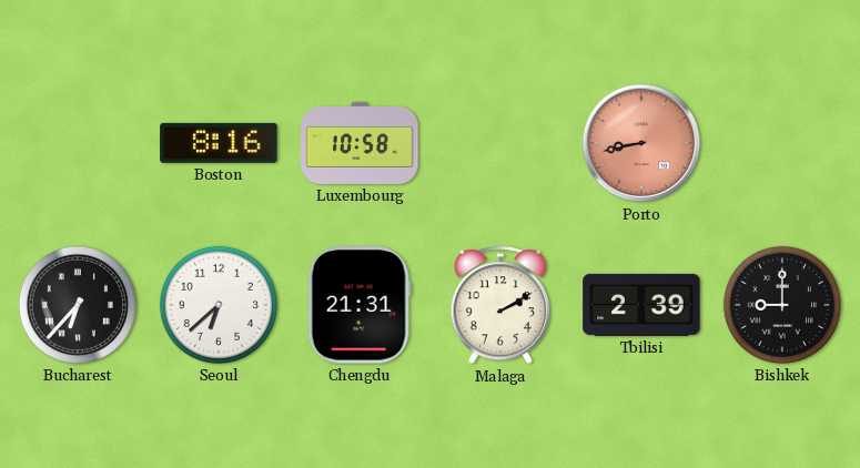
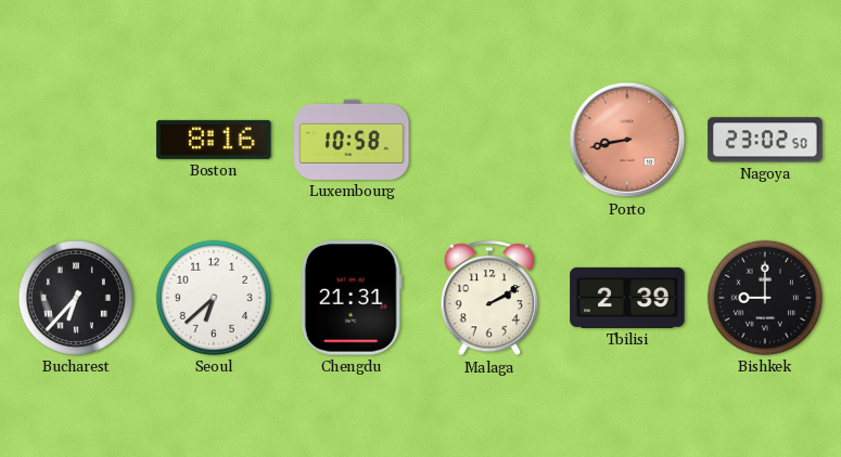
Nagoya: none -> 23:02 (765, 140)
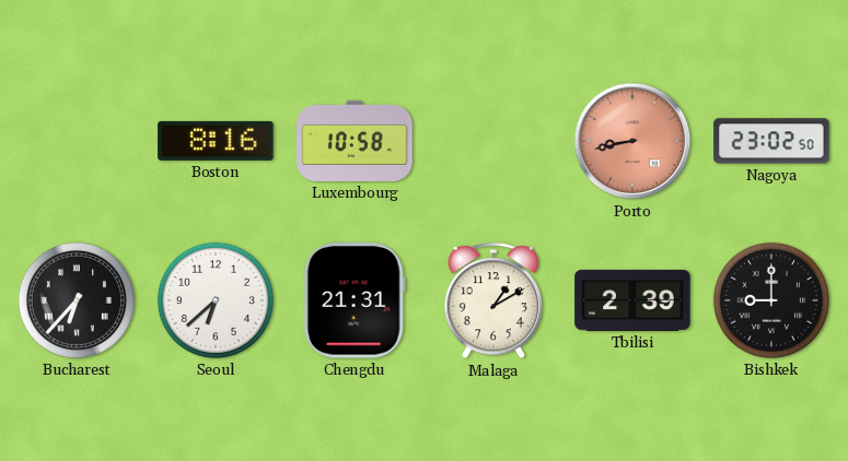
Malaga: 2:10 -> 1:10 (493, 302)
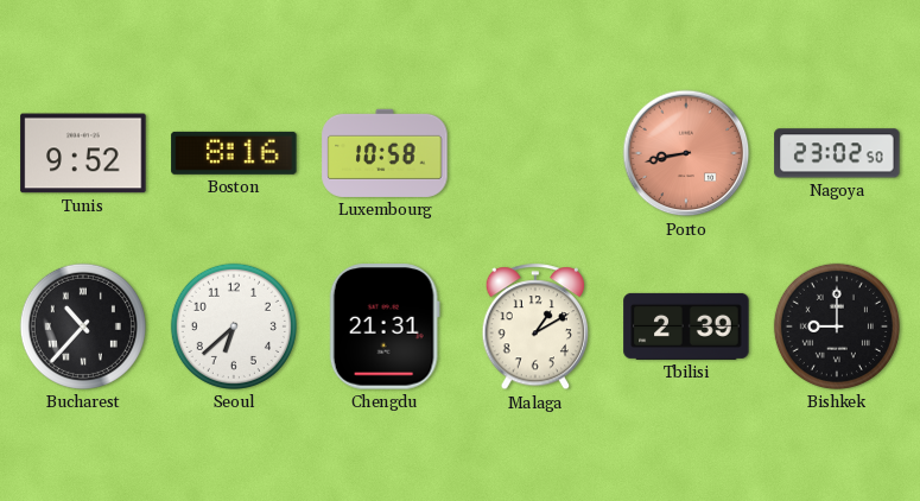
Tunis: none -> 9:52 (83, 153)
Bucharest: 6:37 -> 10:37 (83, 326)
